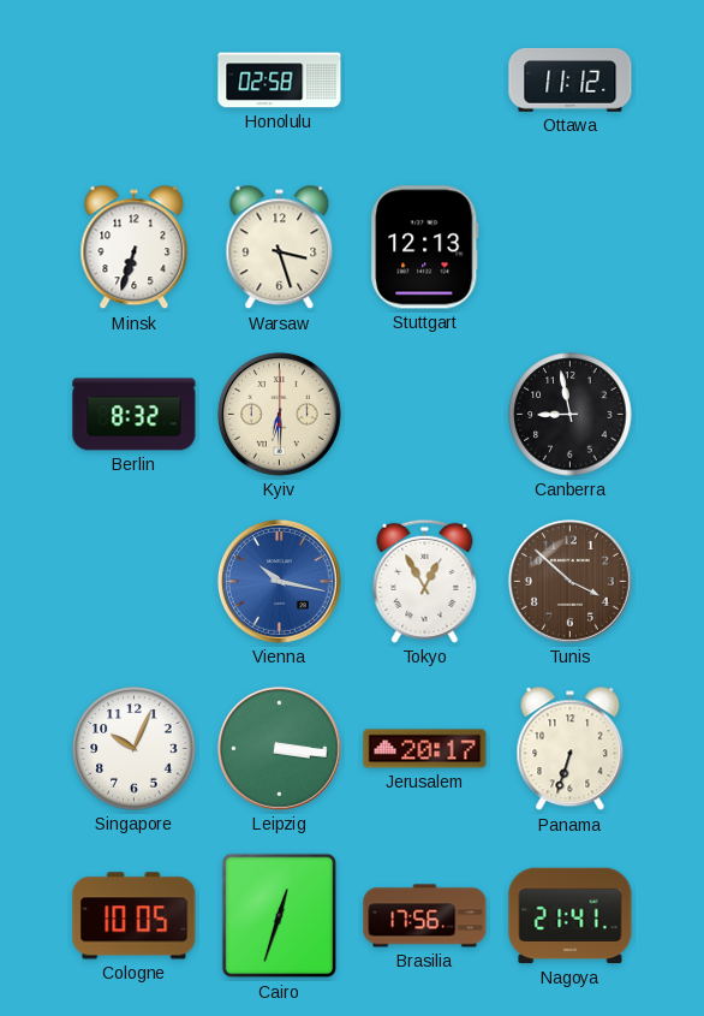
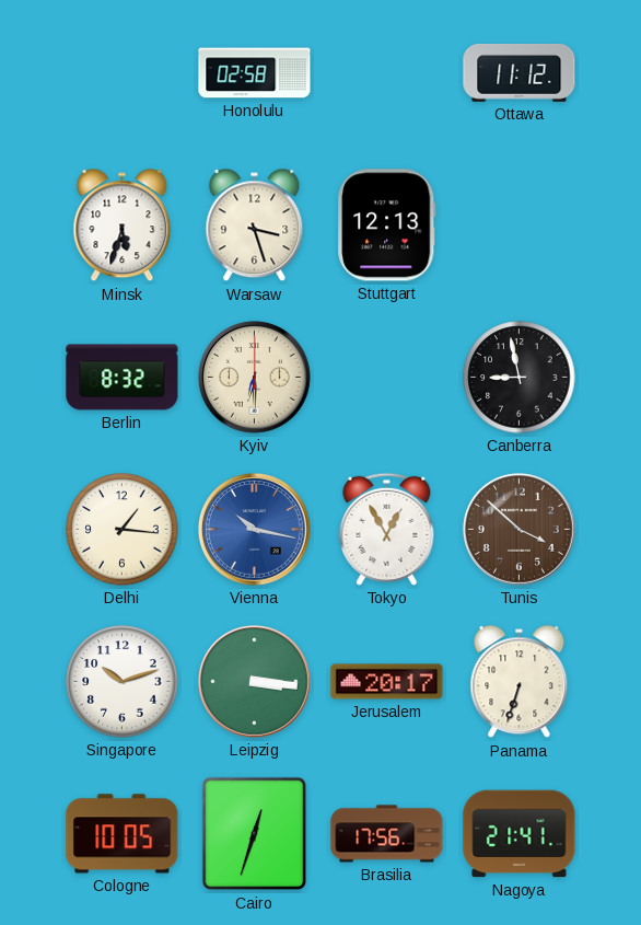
Minsk: 6:33 -> 5:33 (123, 226)
Delhi: none -> 1:16 (123, 530)
Singapore: 10:04 -> 10:12 (123, 682)
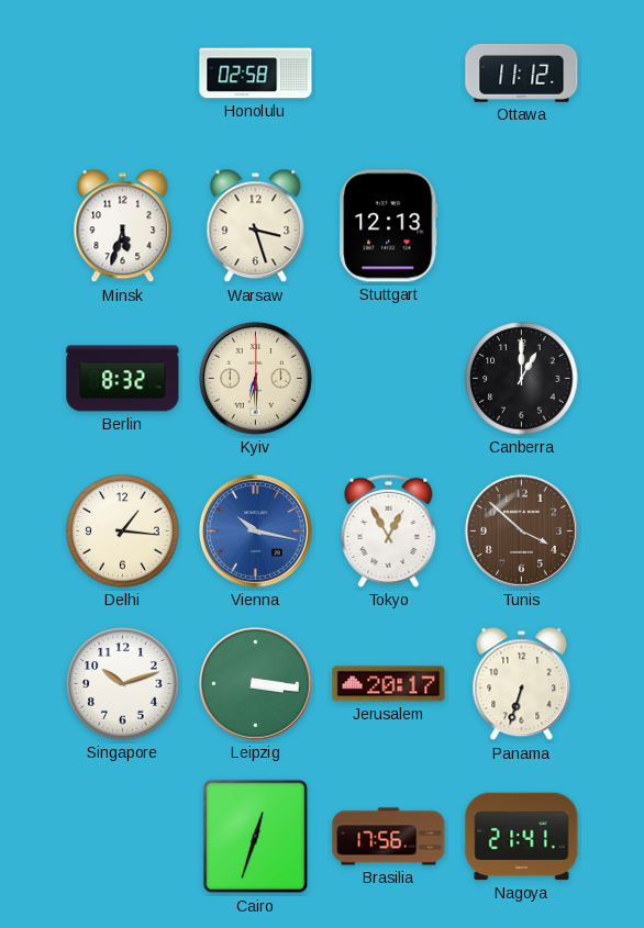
Canberra: 8:58 -> 1:00 (522, 379)
Cologne: 10:05 -> none (123, 834)
